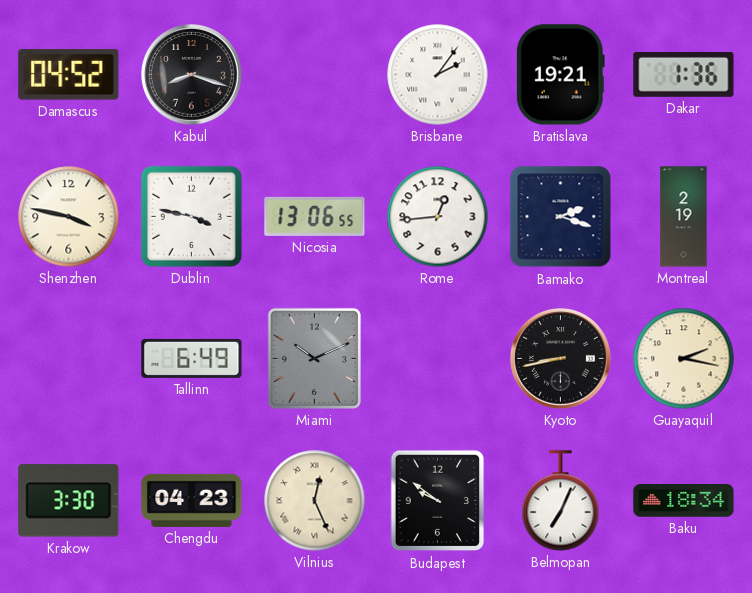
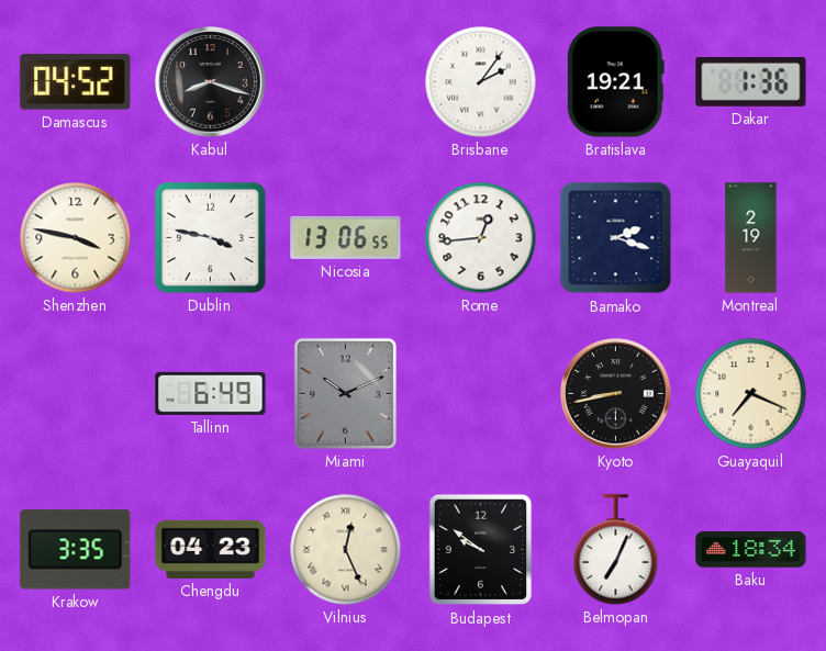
Guayaquil: 2:17 -> 7:19 (751, 394)
Krakow: 3:30 -> 3:35 (76, 550)
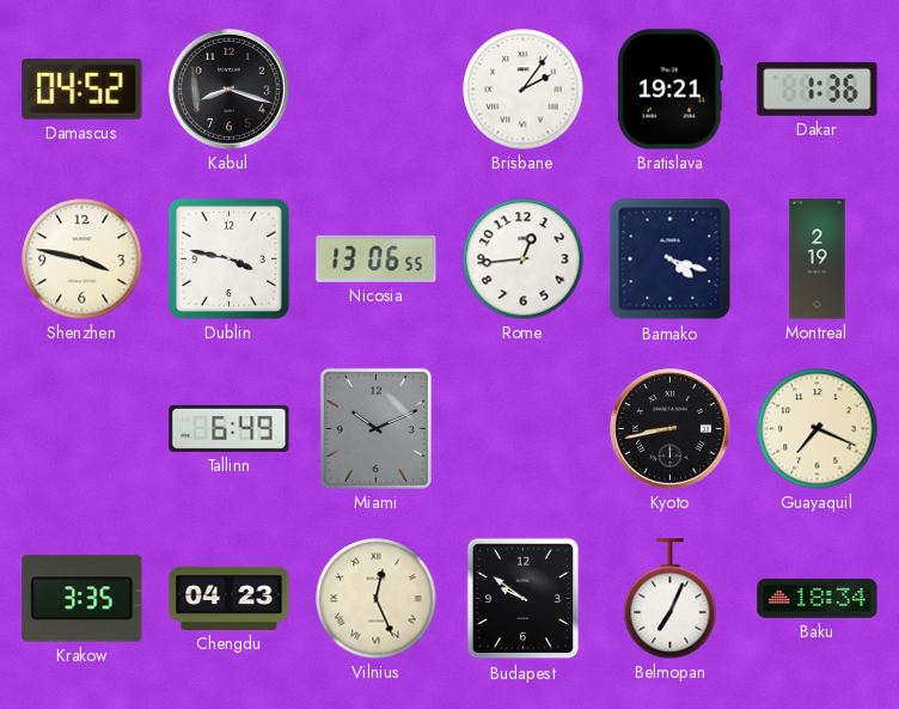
Bamako: 2:18 -> 4:18 (671, 259)
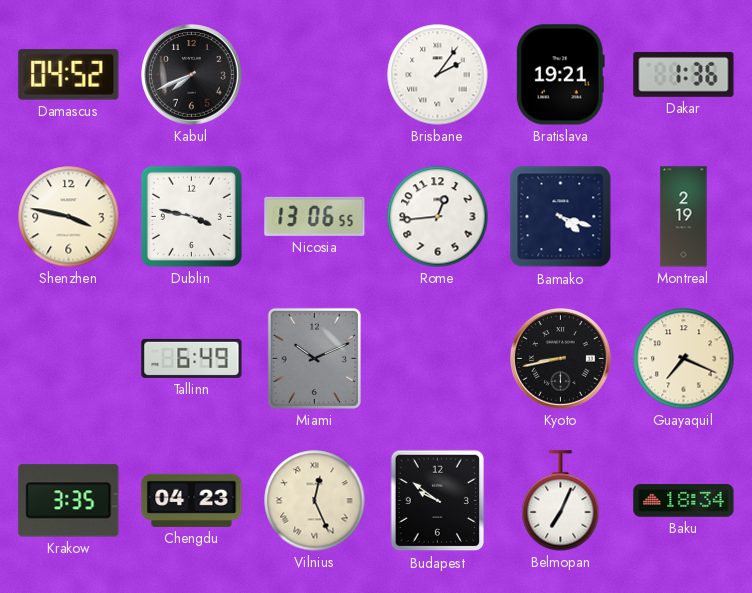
Kabul: 8:18 -> 7:41 (192, 75)
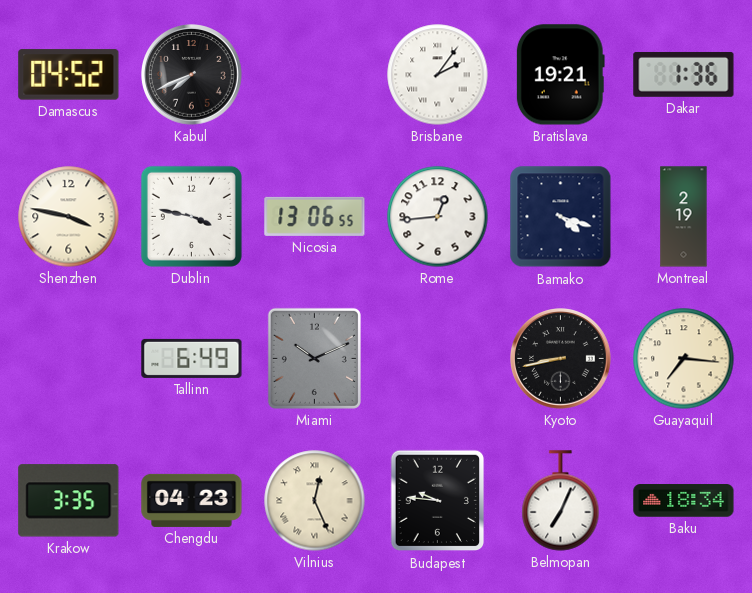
Guayaquil: 7:19 -> 7:16 (684, 359)
Budapest: 9:51 -> 9:46 (438, 501)
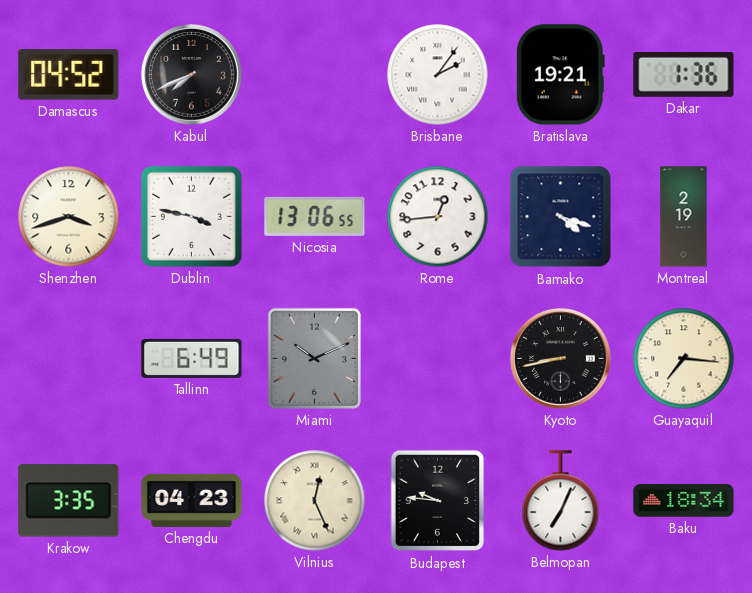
Shenzhen: 3:47 -> 3:42 (69, 217)
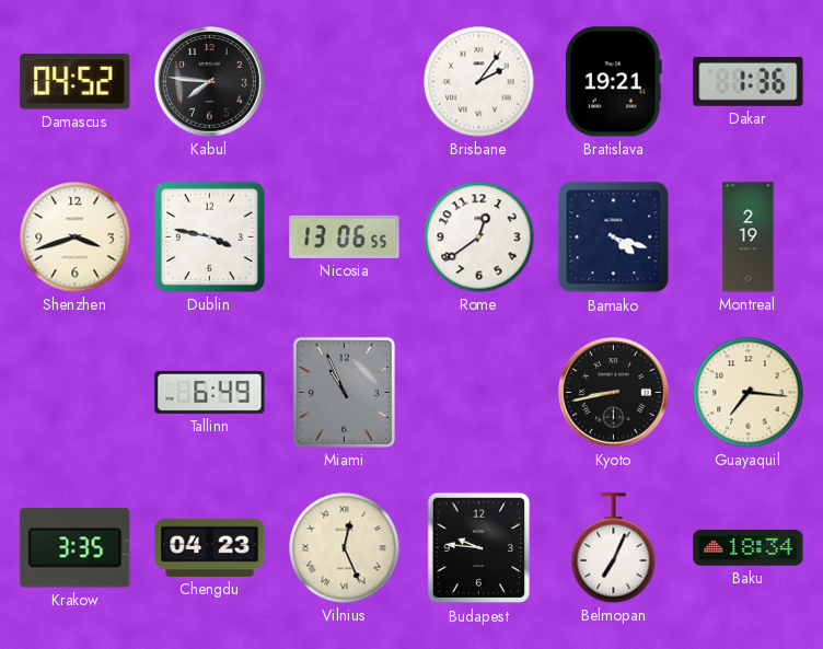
Kabul: 7:41 -> 7:46 (210, 82)
Rome: 12:44 -> 12:39 (479, 237)
Miami: 10:11 -> 10:56 (344, 392)
